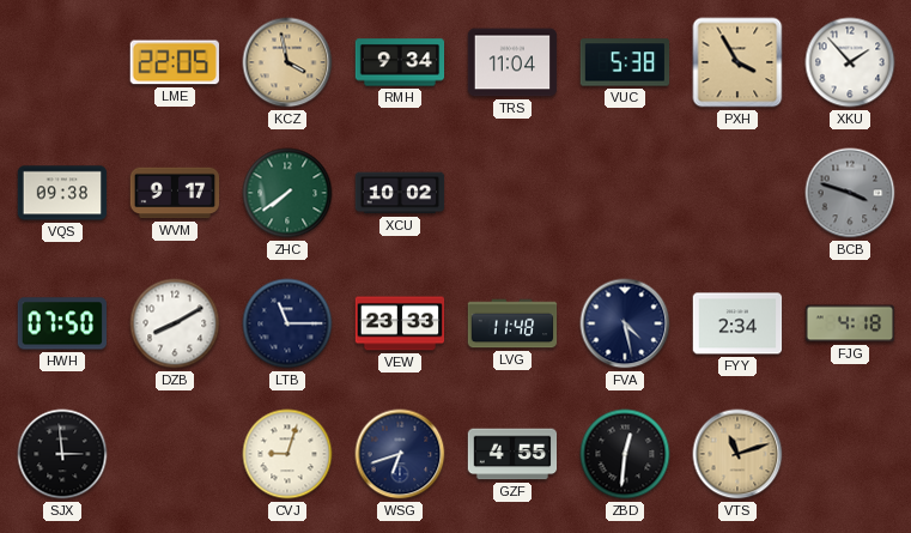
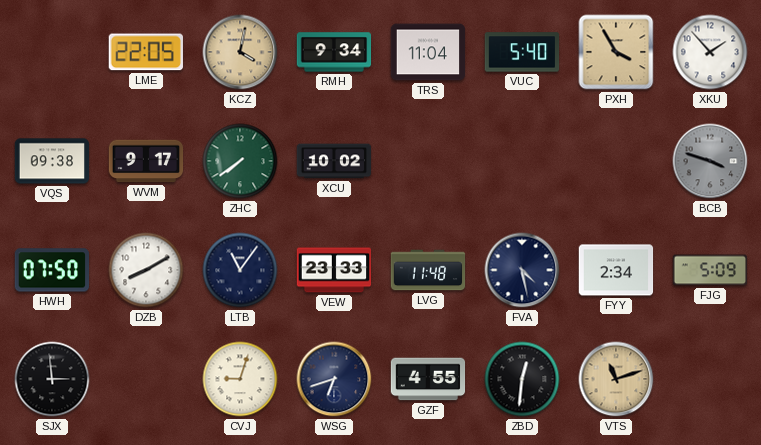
KCZ: 3:58 -> 4:02 (240, 52)
VUC: 5:38 -> 5:40 (522, 52)
LTB: 11:15 -> 11:06 (240, 270)
FJG: 4:18 -> 5:09 (710, 270)
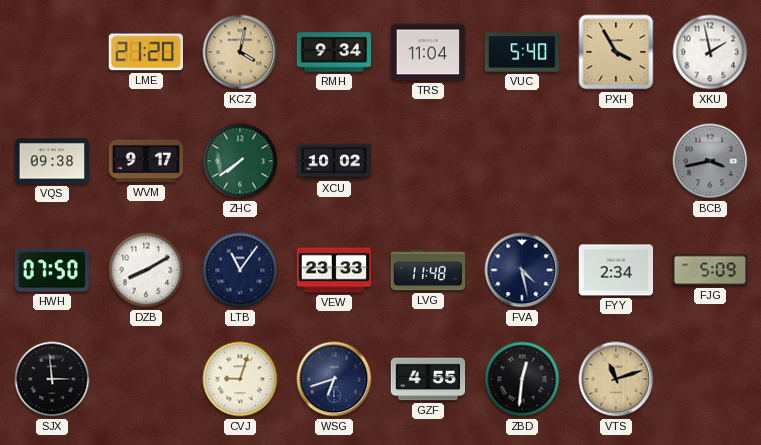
LME: 22:05 -> 21:20 (146, 52)
XKU: 1:53 -> 1:58 (710, 52)
BCB: 3:48 -> 3:43 (710, 161)
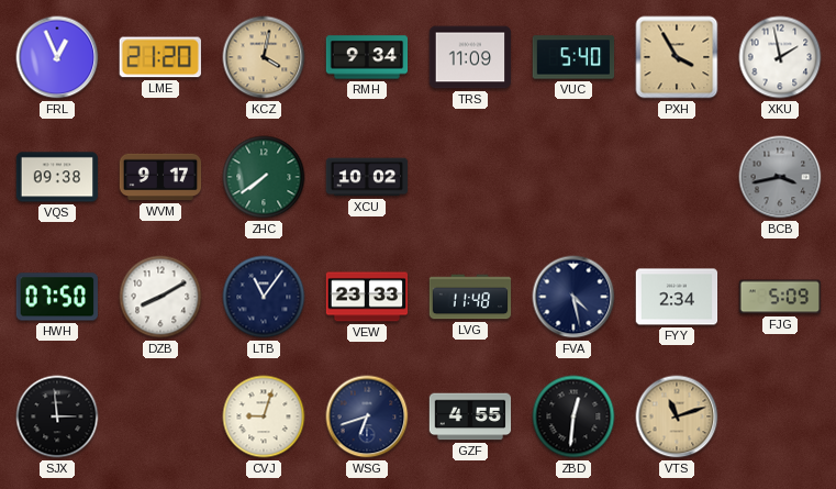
FRL: none -> 12:56 (57, 57)
TRS: 11:04 -> 11:09 (470, 57)
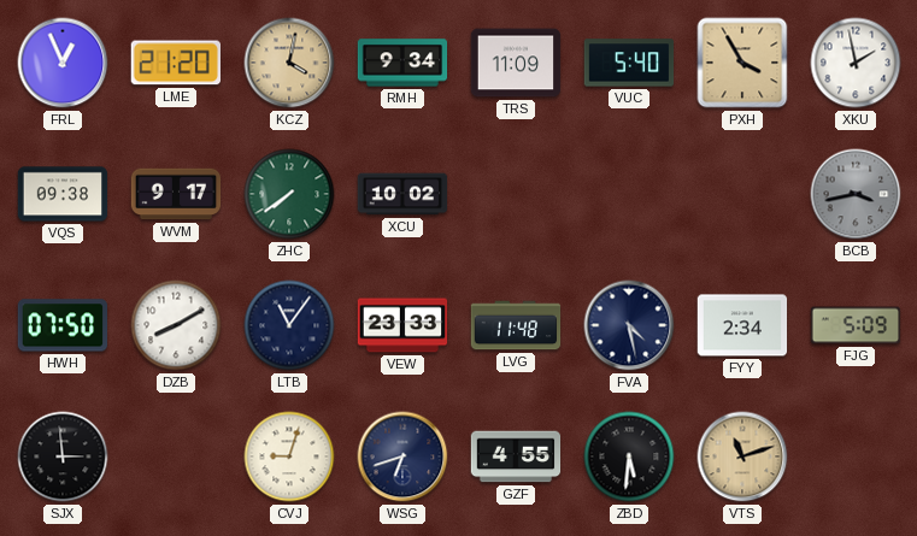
ZBD: 12:31 -> 5:31 (629, 457)
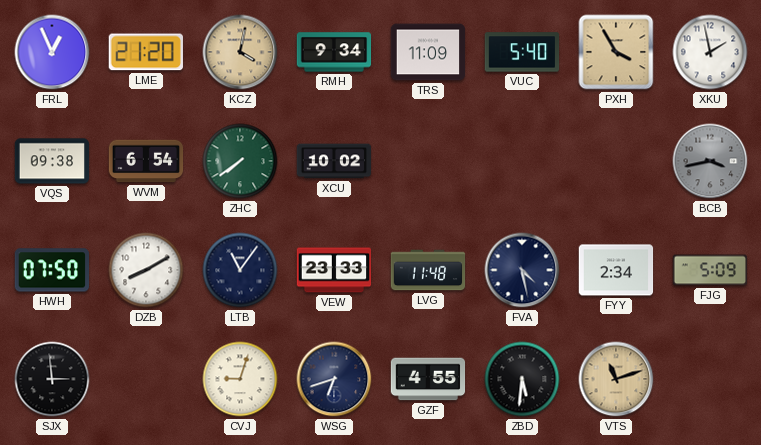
WVM: 9:17 -> 6:54 (146, 161)
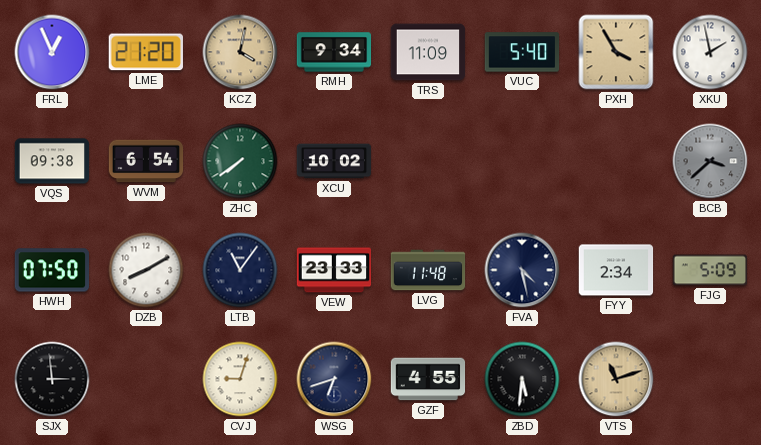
BCB: 3:43 -> 3:38 (710, 161)
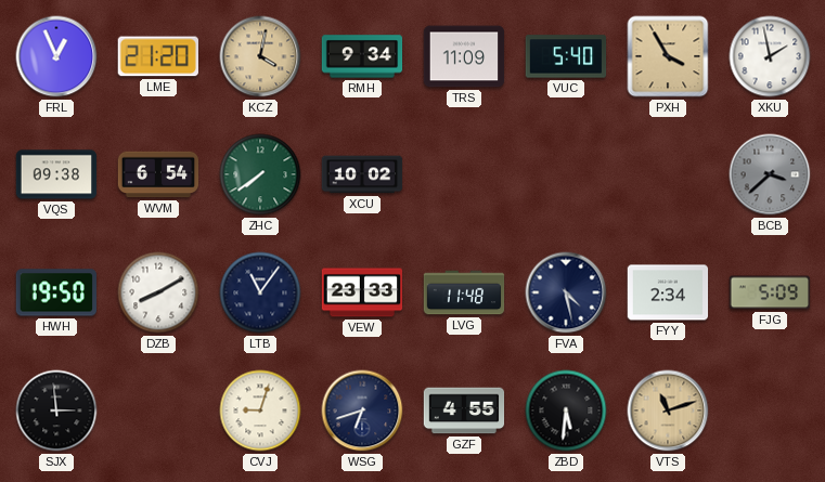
HWH: 07:50 -> 19:50 (55, 292)
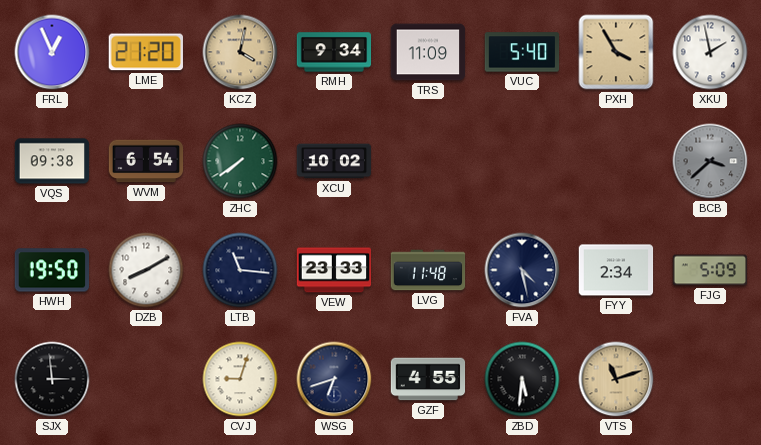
LTB: 11:06 -> 11:16 (240, 270)
